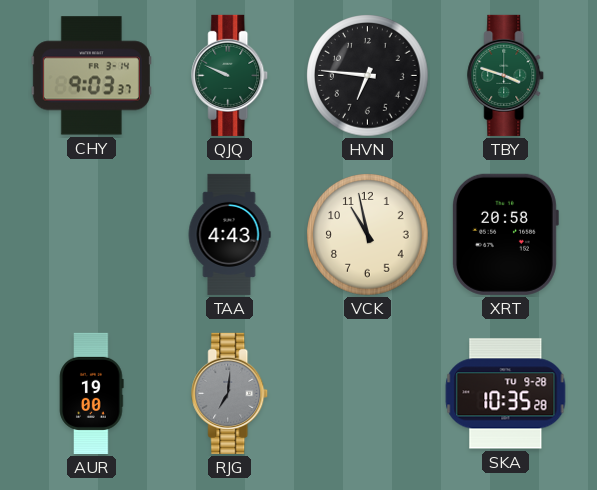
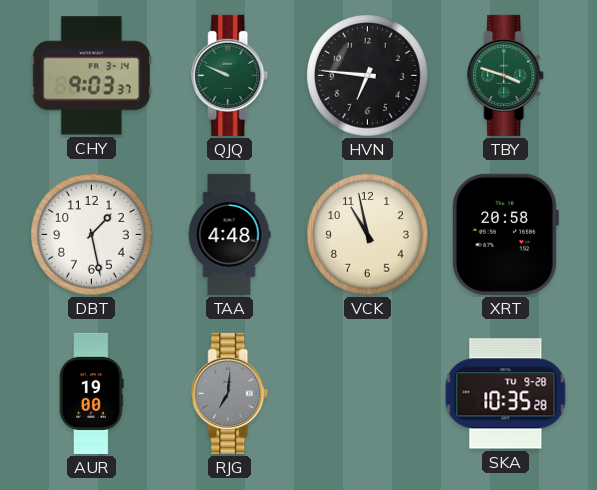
DBT: none -> 1:28 (92, 235)
TAA: 4:43 -> 4:48 (229, 234)
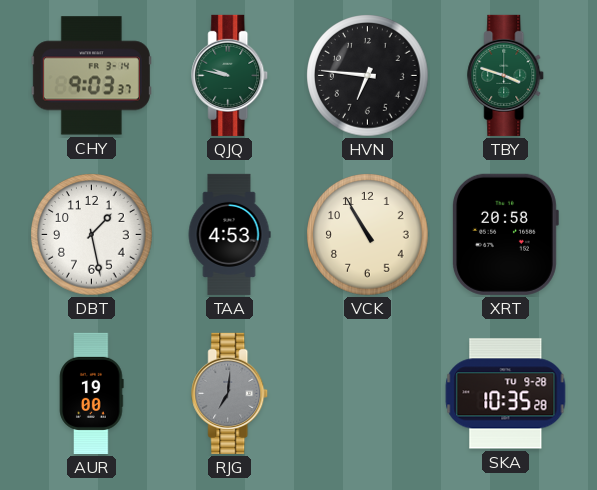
QJQ: 9:49 -> 9:47 (230, 75)
TAA: 4:48 -> 4:53 (229, 234)
VCK: 10:58 -> 10:55 (368, 235)
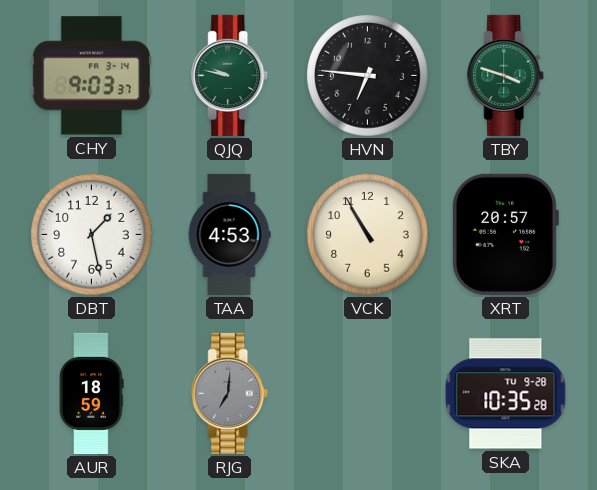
XRT: 20:58 -> 20:57 (506, 234)
AUR: 19:00 -> 18:59 (92, 393)
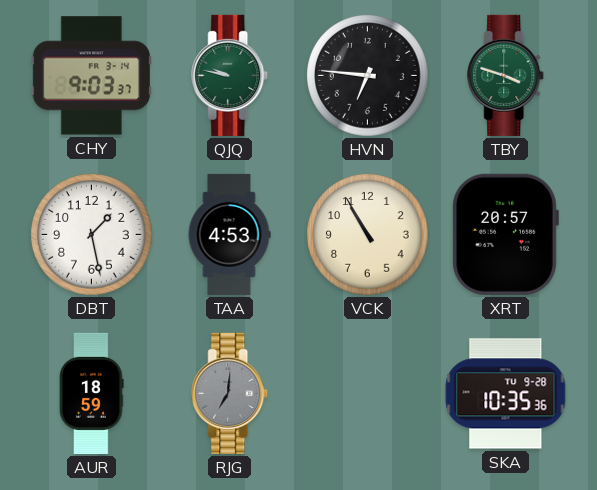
SKA: 10:35:28 -> 10:35:36 (506, 394)
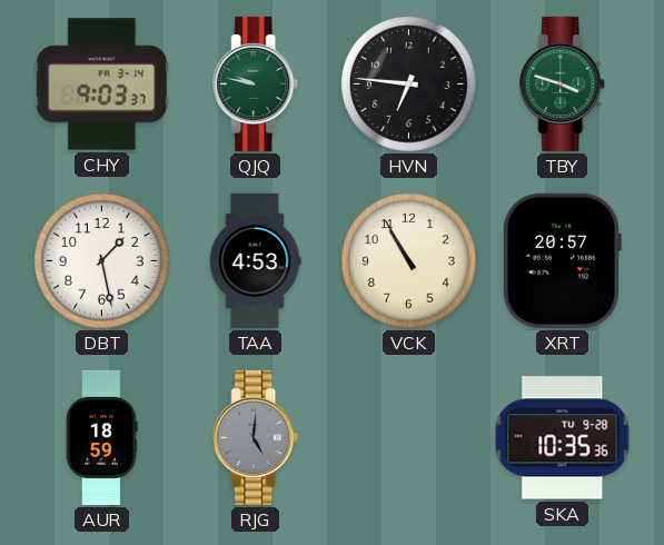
RJG: 7:01 -> 5:01 (256, 437)
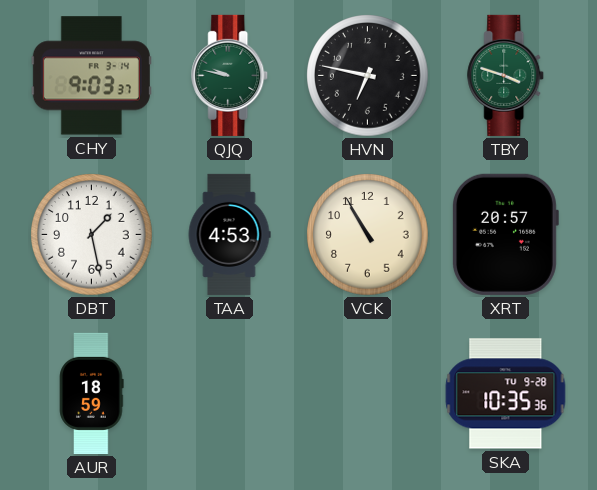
HVN: 6:46 -> 6:47 (368, 76)
RJG: 5:01 -> none (256, 437)
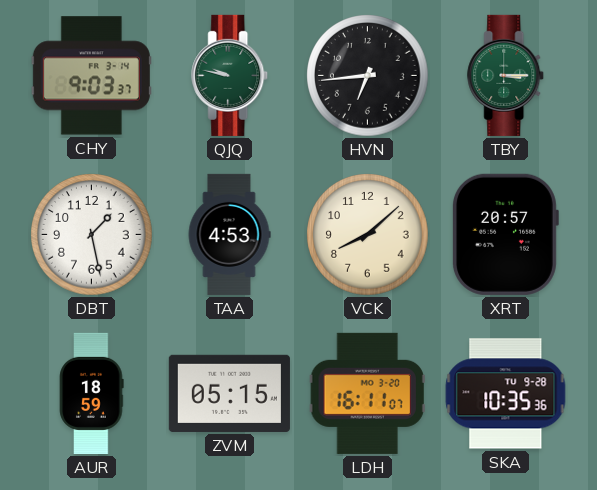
HVN: 6:47 -> 6:44 (368, 76)
TBY: 3:48 -> 3:15 (506, 75)
VCK: 10:55 -> 8:08 (368, 235)
ZVM: none -> 05:15 (229, 393)
LDH: none -> 16:11 (367, 393)
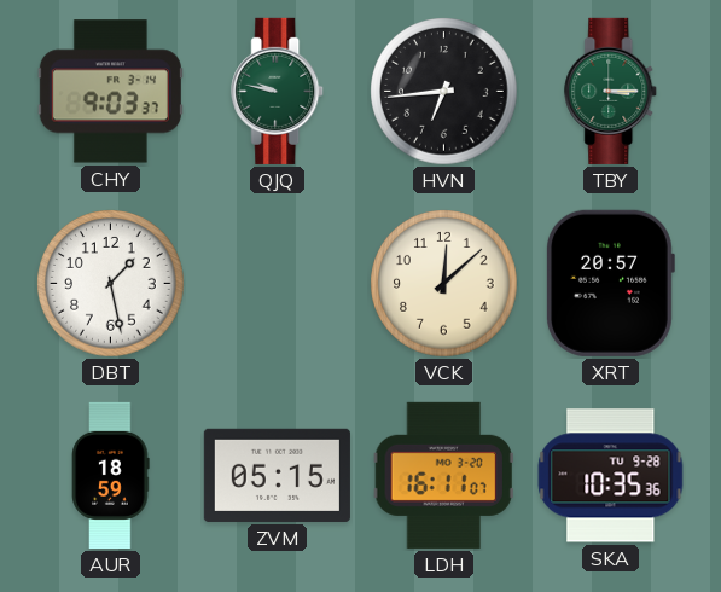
TAA: 4:53 -> none (229, 234)
VCK: 8:08 -> 12:08 (444, 284)
